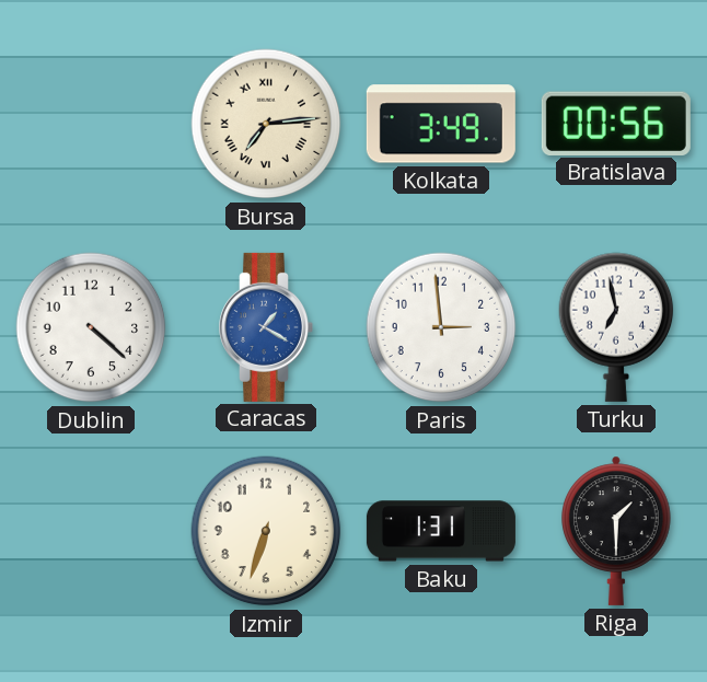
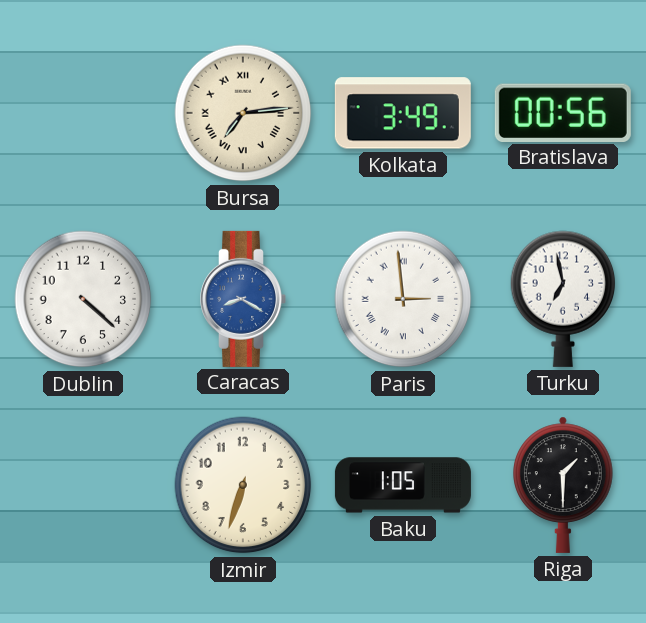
Caracas: 1:20 -> 8:20 (243, 299)
Paris numerals: Arabic -> Roman (403, 299)
Baku: 1:31 -> 1:05 (403, 485)
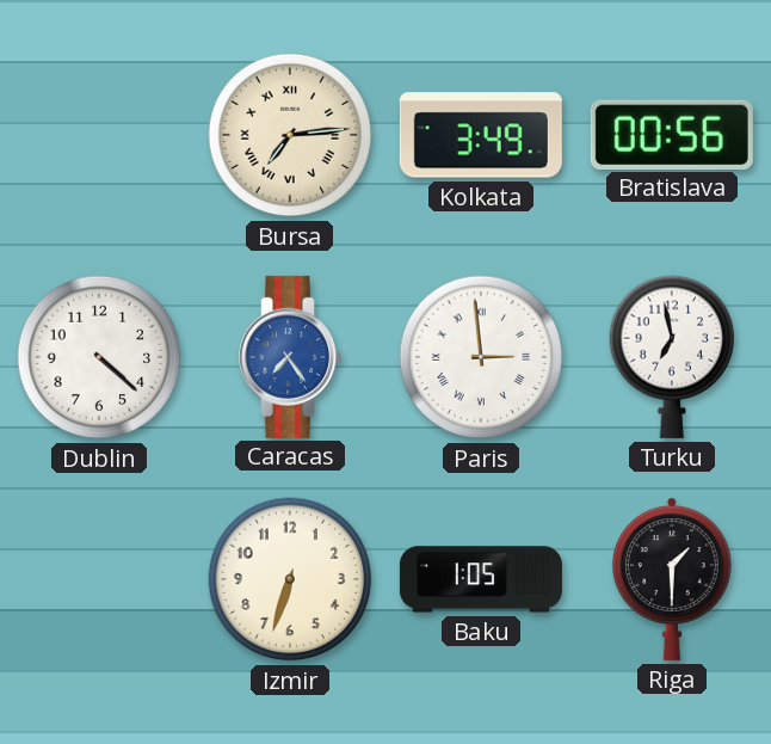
Caracas: 8:20 -> 7:24 (290, 357)
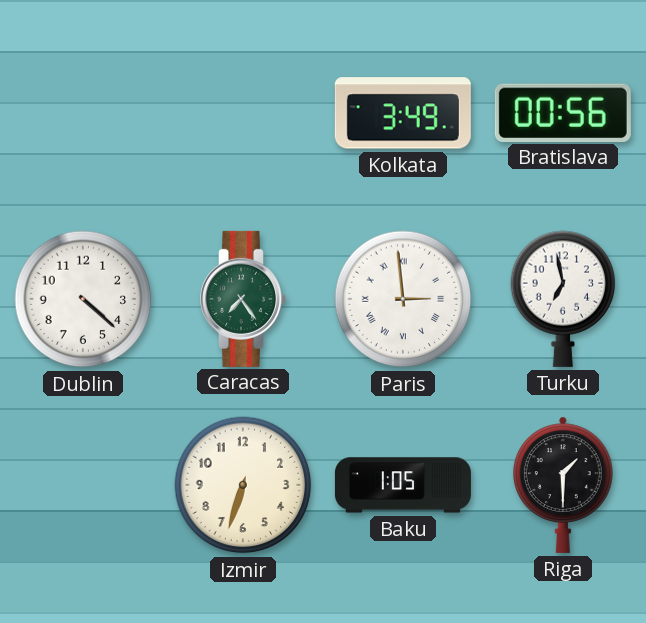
Bursa: 7:14 -> none (290, 135)
Caracas dial: blue -> green (243, 299)
